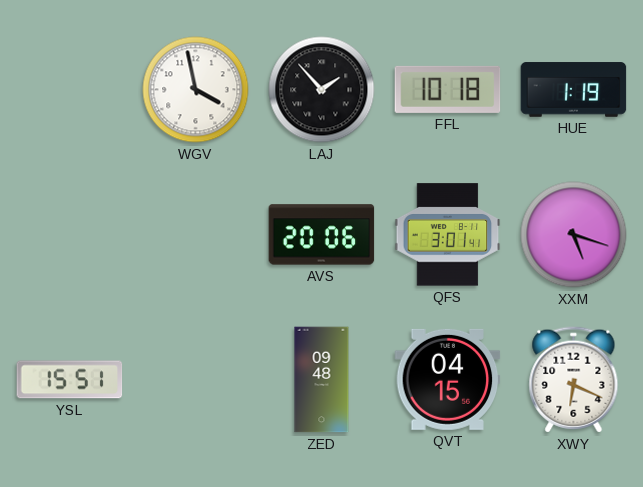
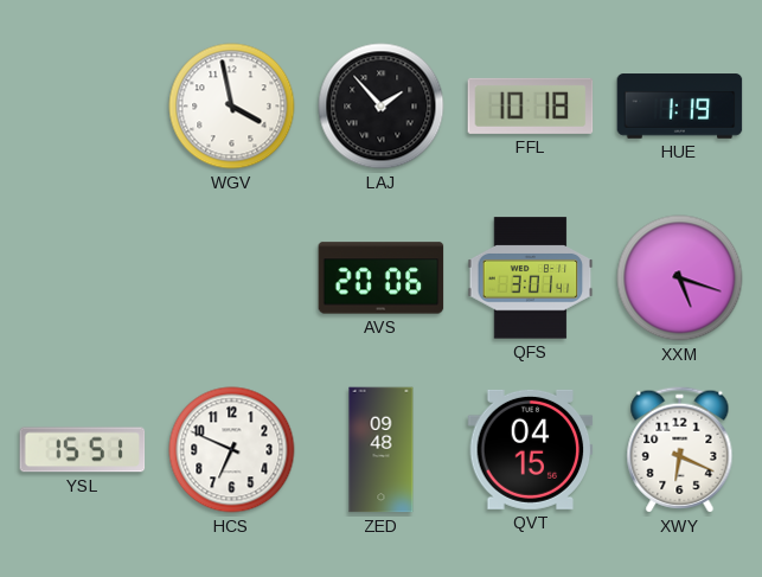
HCS: none -> 6:49 (232, 450)
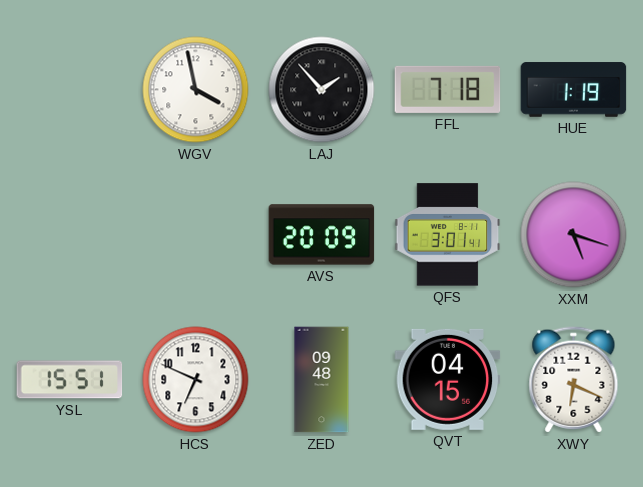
FFL: 10:18 -> 7:18 (448, 89)
AVS: 20:06 -> 20:09 (322, 235)
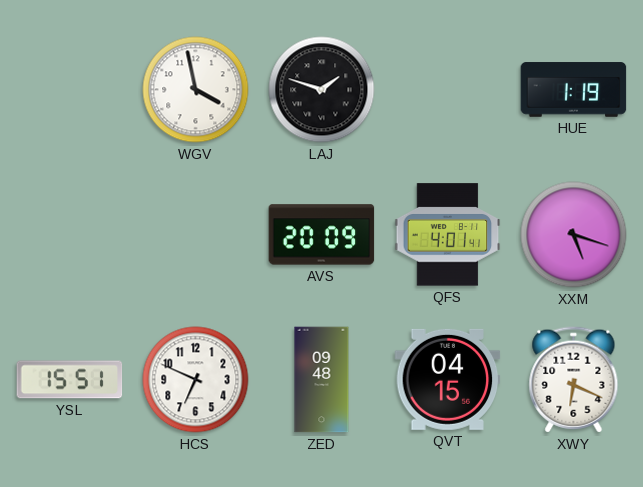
LAJ: 1:53 -> 1:48 (322, 90)
FFL: 7:18 -> none (448, 89)
QFS: 3:01 -> 4:01 (448, 235)
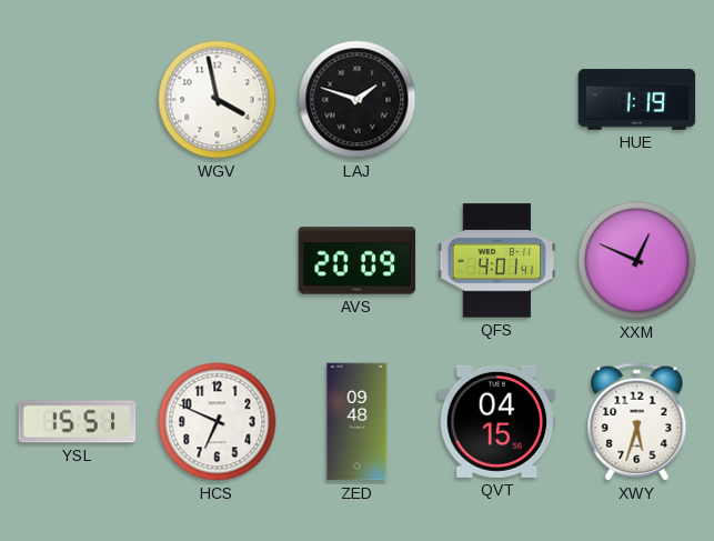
XXM: 5:18 -> 12:49 (637, 261)
XWY: 6:19 -> 5:33 (637, 422)
